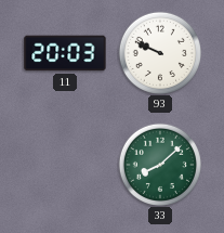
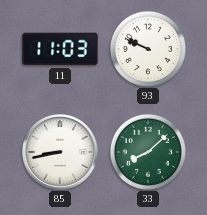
11: 20:03 -> 11:03 (60, 49)
85: none -> 8:43 (61, 153)
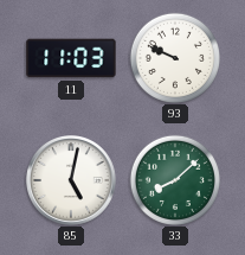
85: 8:43 -> 5:02 (72, 181)
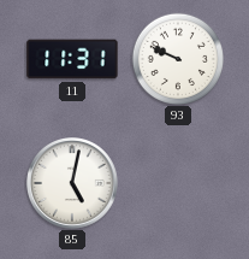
11: 11:03 -> 11:31 (72, 59)
33: 8:08 -> none (174, 179)
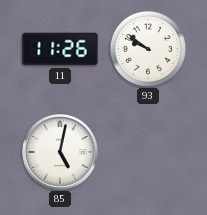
11: 11:31 -> 11:26 (60, 49)
93: 9:49 -> 9:51 (147, 48)
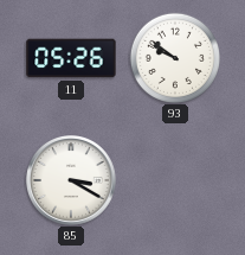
11: 11:26 -> 05:26 (71, 58)
85: 5:02 -> 3:20 (72, 181)
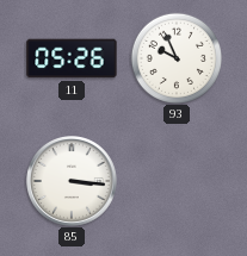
93: 9:51 -> 9:56 (175, 57)
85: 3:20 -> 3:16 (73, 182)
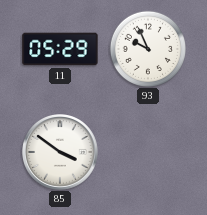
11: 05:26 -> 05:29 (60, 49)
85: 3:16 -> 3:51 (61, 153)
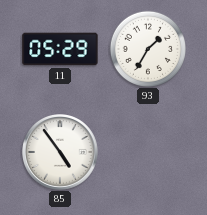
93: 9:56 -> 1:35 (147, 48)
85: 3:51 -> 4:54 (61, 153)
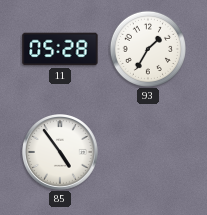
11: 05:29 -> 05:28 (60, 49)
